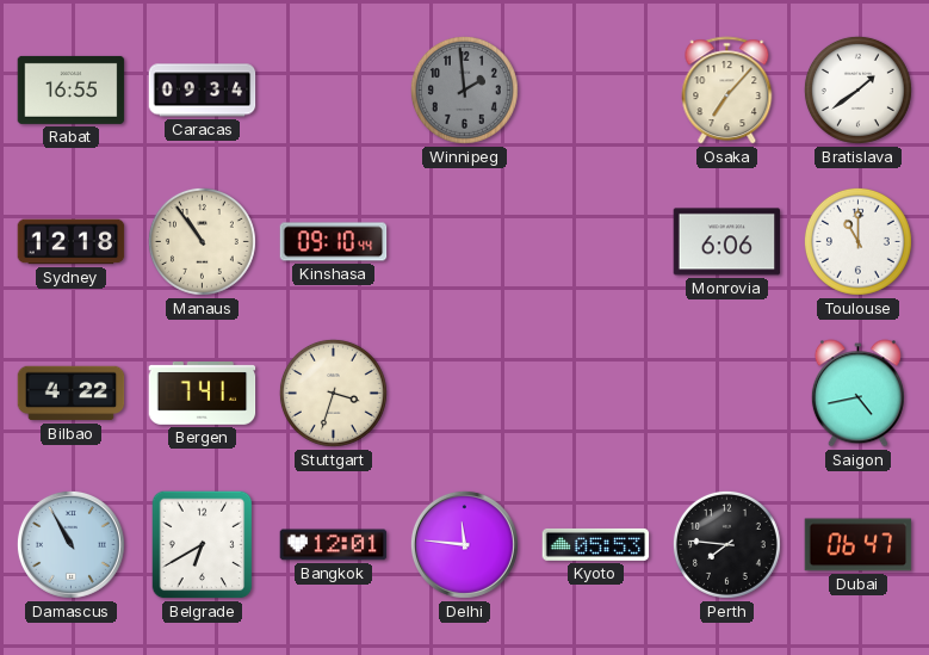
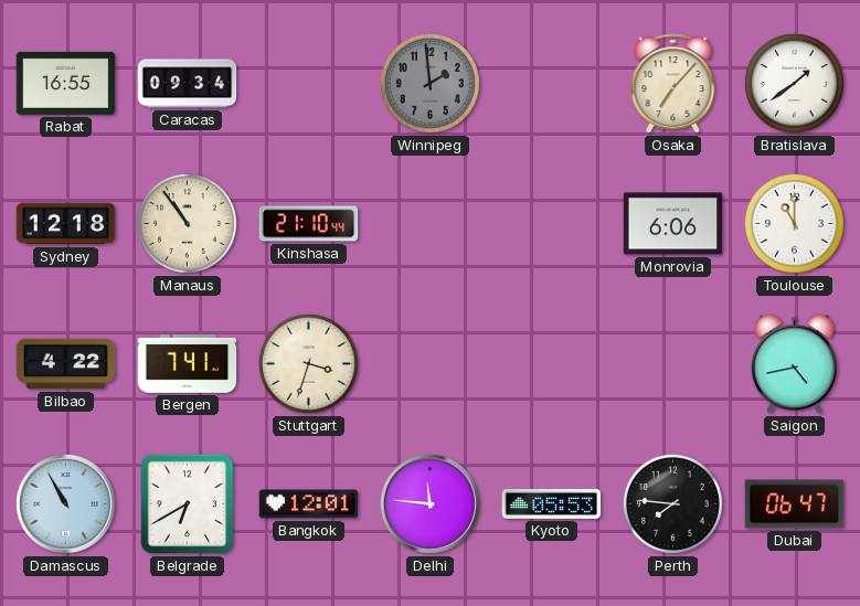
Kinshasa: 09:10 -> 21:10 (309, 224)
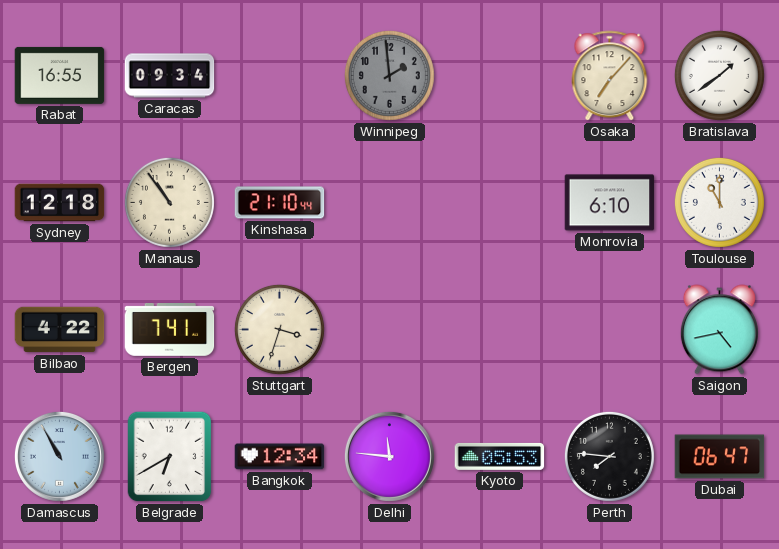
Monrovia: 6:06 -> 6:10 (610, 203)
Bangkok: 12:01 -> 12:34 (280, 457)
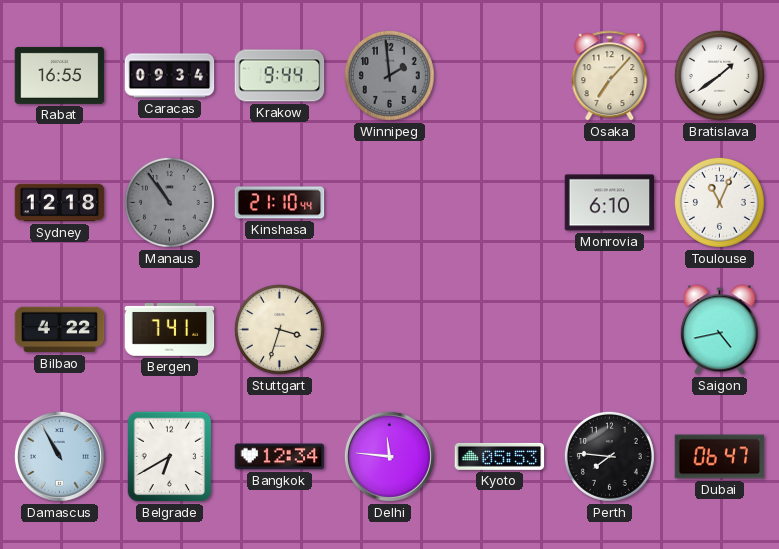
Krakow: none -> 9:44 (280, 76)
Manaus dial: cream -> grey (169, 202)
Toulouse: 11:00 -> 11:04 (719, 202)
